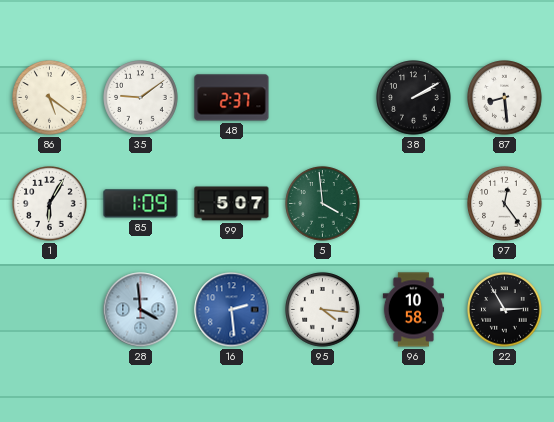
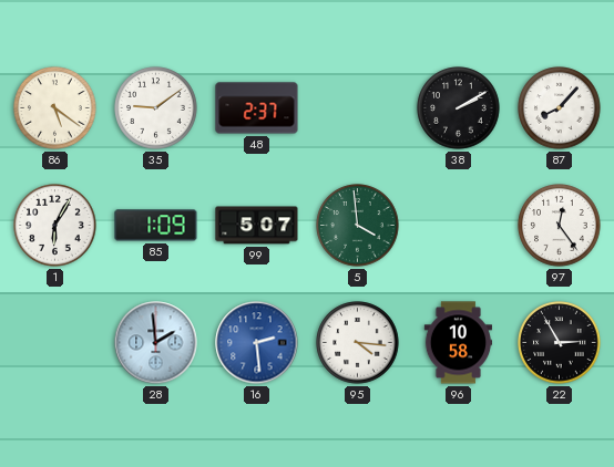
87: 8:29 -> 8:07 (560, 108)
28: 3:59 -> 1:59 (156, 343)
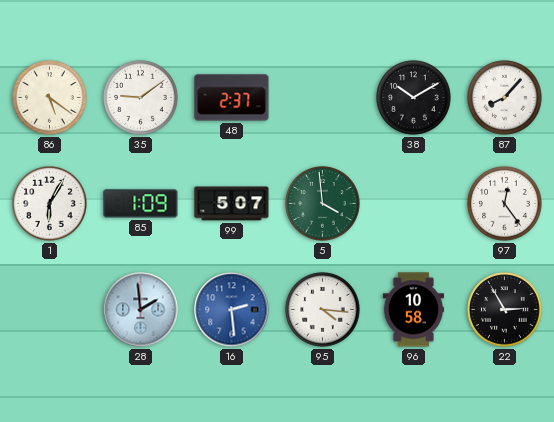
38: 2:10 -> 10:10 (414, 98)
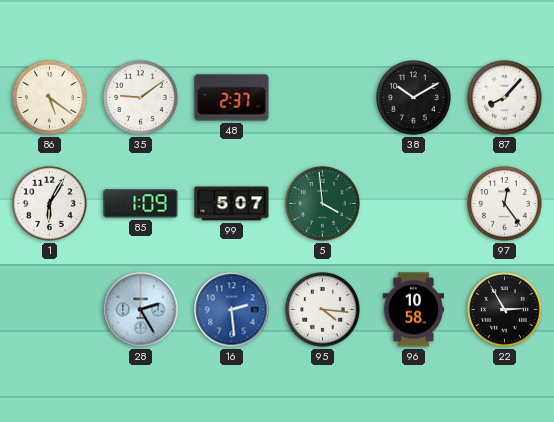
28: 1:59 -> 2:25 (141, 310)
